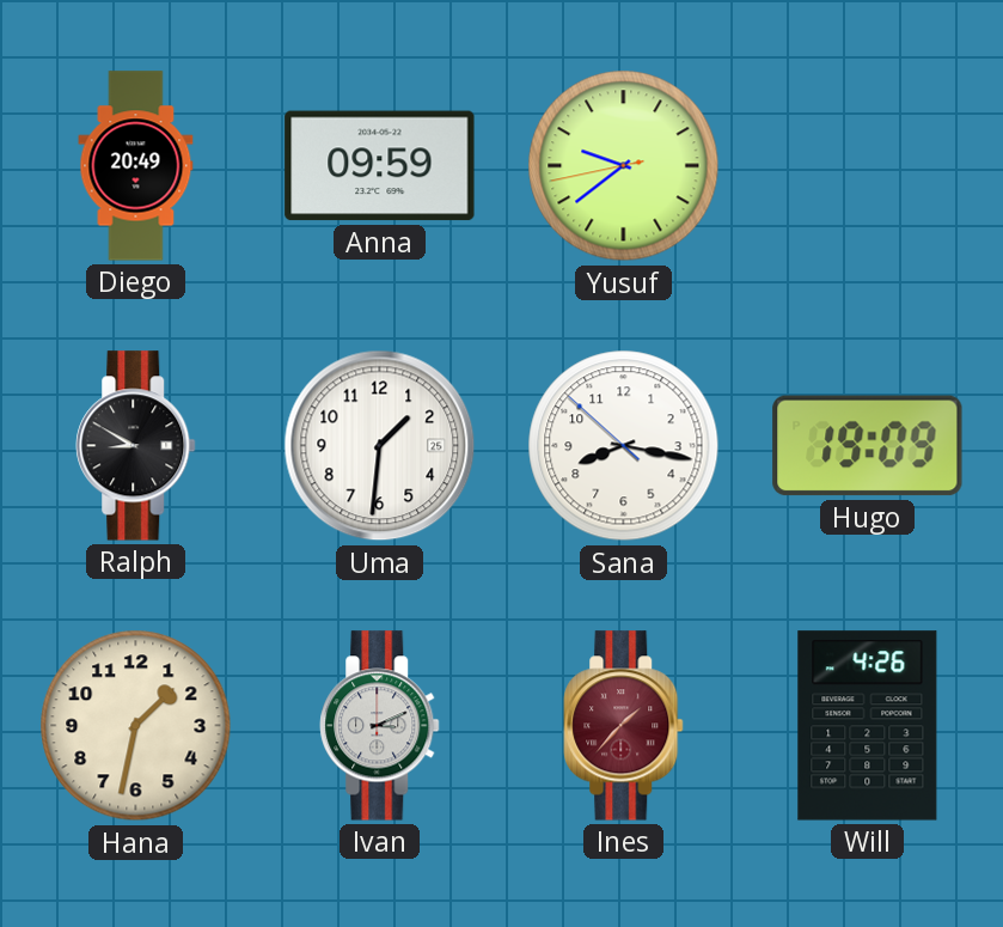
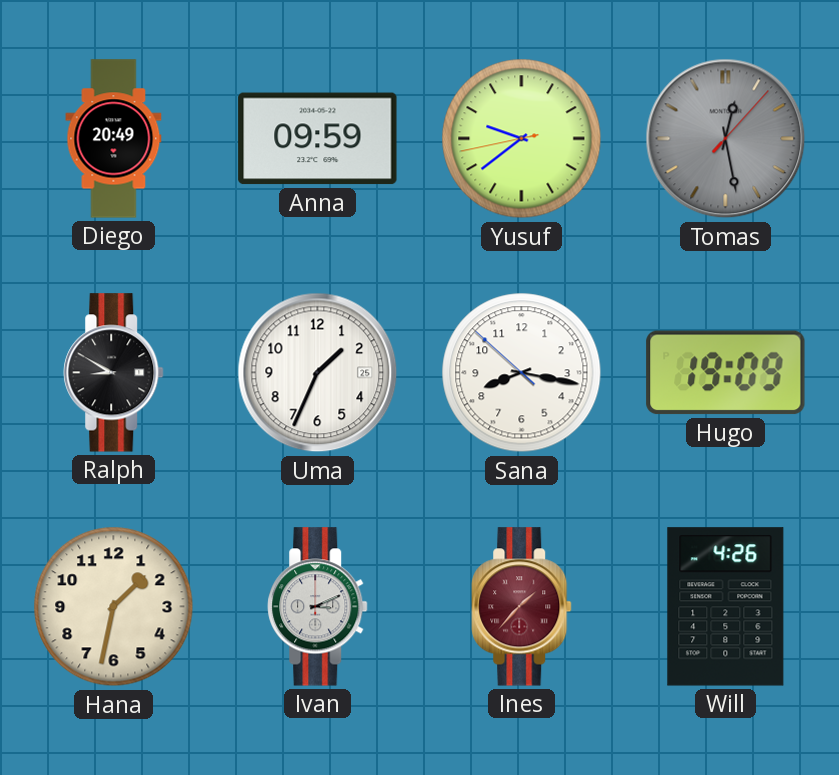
Tomas: none -> 12:28 (726, 139)
Uma: 1:31 -> 1:34 (318, 373)
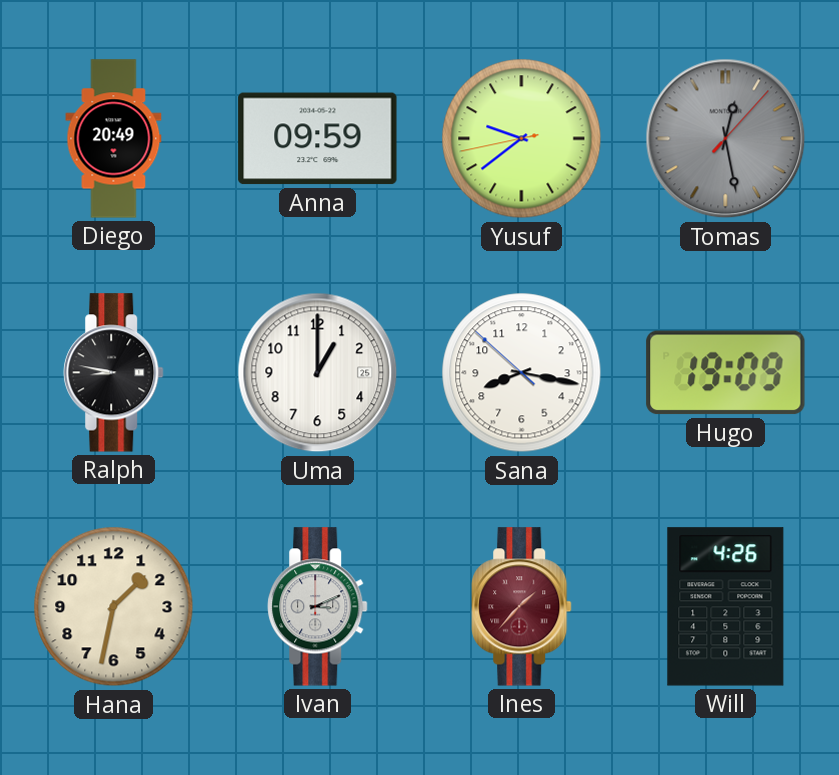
Ralph: 8:50 -> 8:47 (114, 373)
Uma: 1:34 -> 1:00 (318, 373)
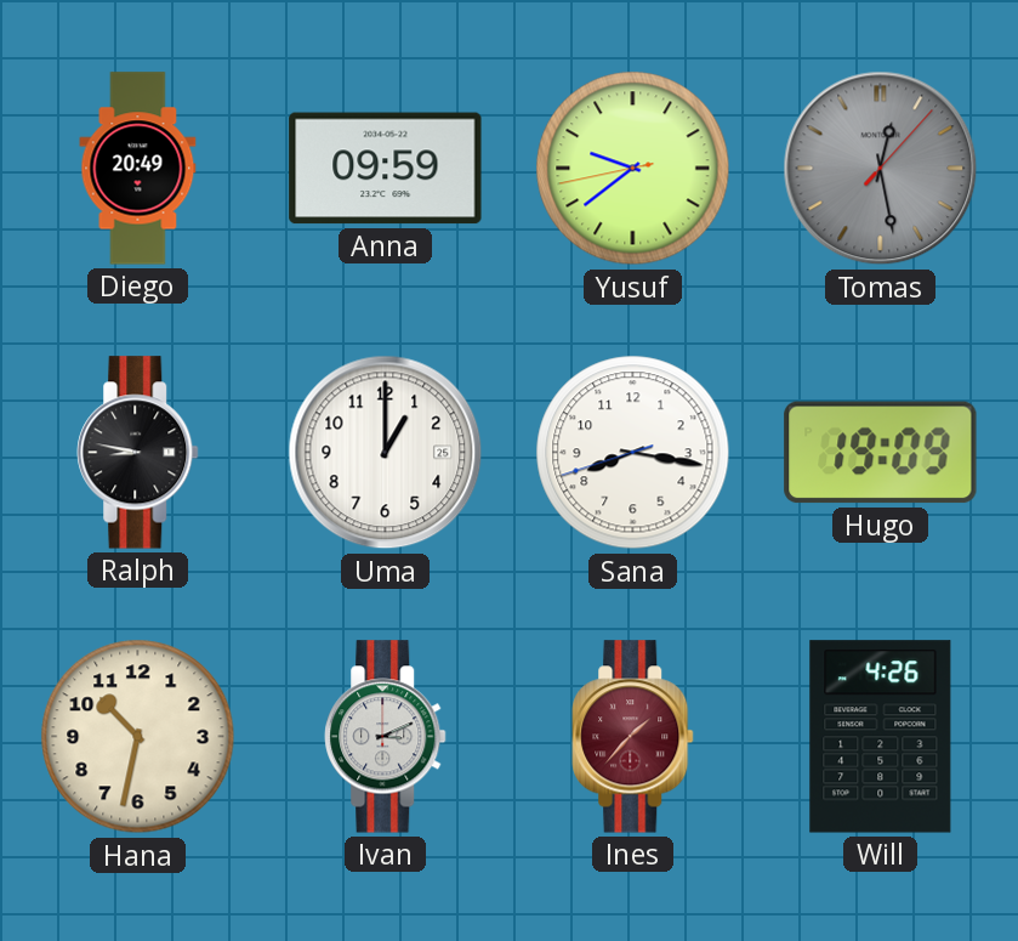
Sana: 8:16:52 -> 8:16:42 (633, 453)
Hana: 1:32 -> 10:32 (138, 737)
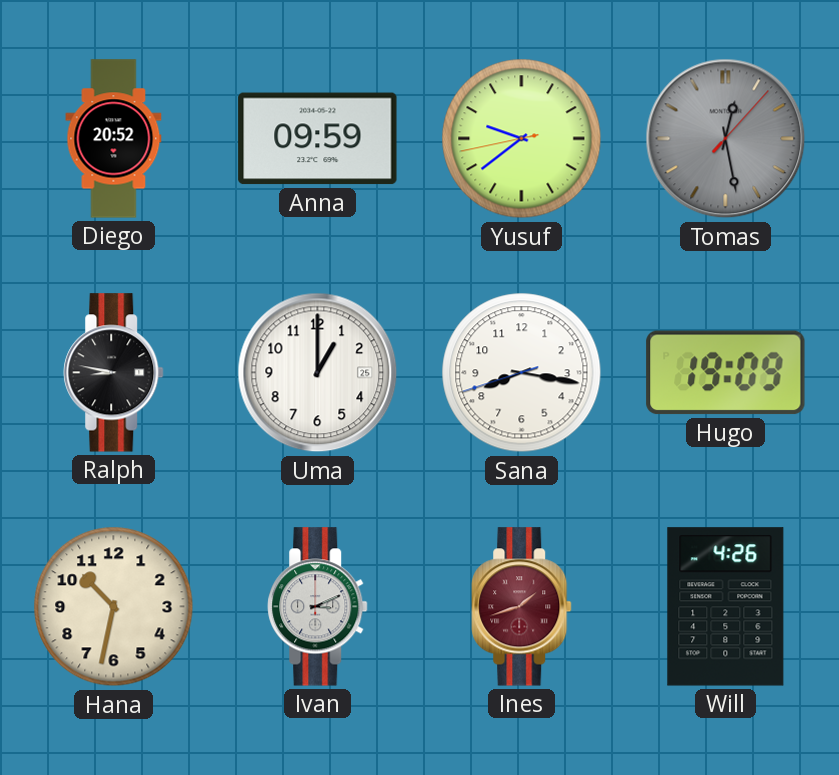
Diego: 20:49 -> 20:52 (114, 139)
Ines: 1:37 -> 1:42 (522, 607)
